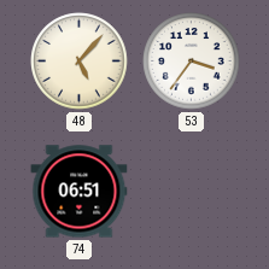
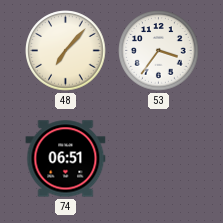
48: 5:07 -> 7:07 (66, 51)
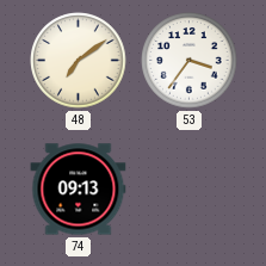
48: 7:07 -> 7:09 (79, 61)
74: 06:51 -> 09:13 (79, 190)
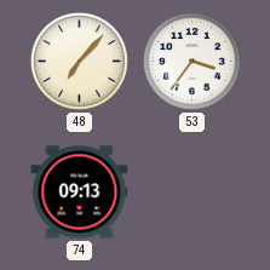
48: 7:09 -> 7:07 (80, 62)
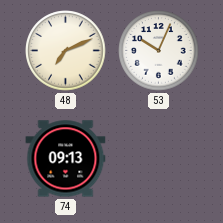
48: 7:07 -> 7:11 (66, 51)
53: 3:36 -> 10:04 (159, 51)
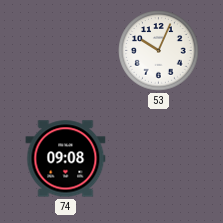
48: 7:11 -> none (66, 51)
74: 09:13 -> 09:08 (66, 159)
